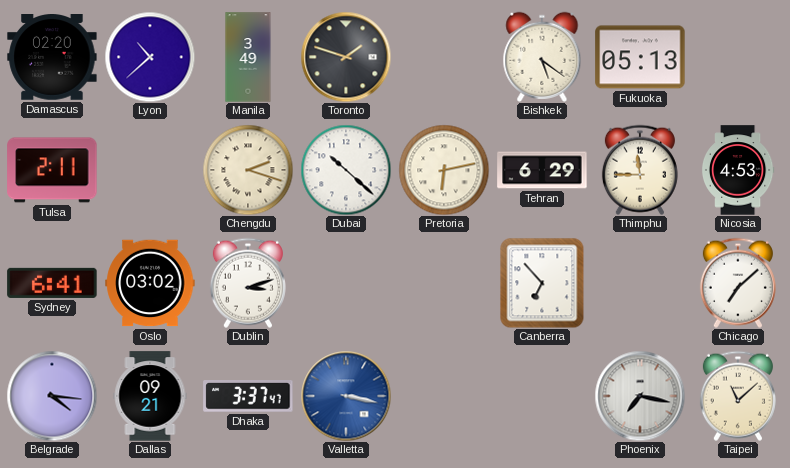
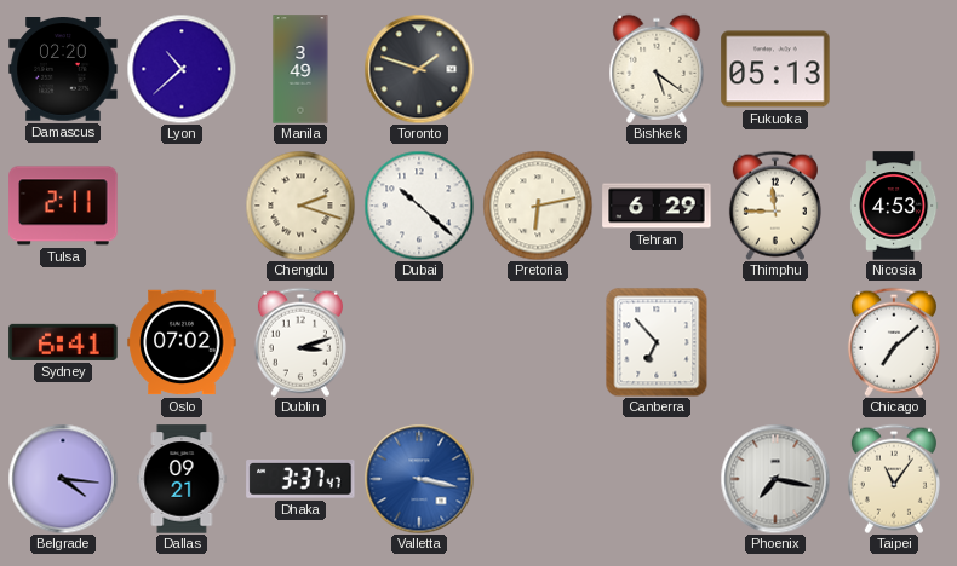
Oslo: 03:02 -> 07:02 (182, 342)
Taipei: 11:08 -> 11:06 (894, 479)
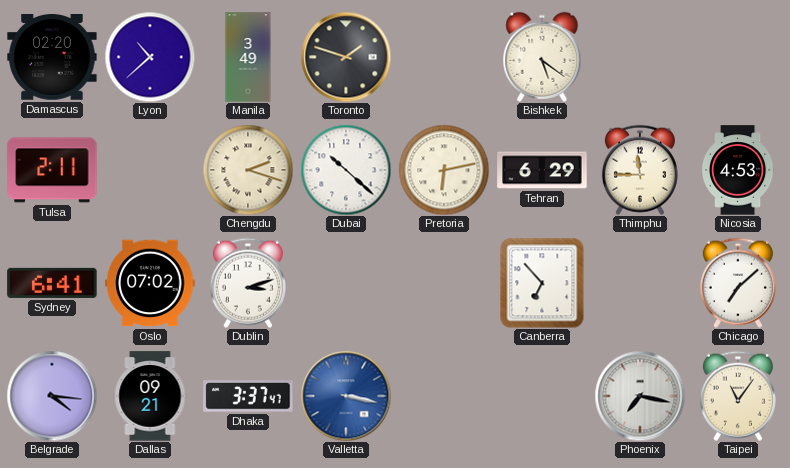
Fukuoka: 05:13 -> none (775, 69)
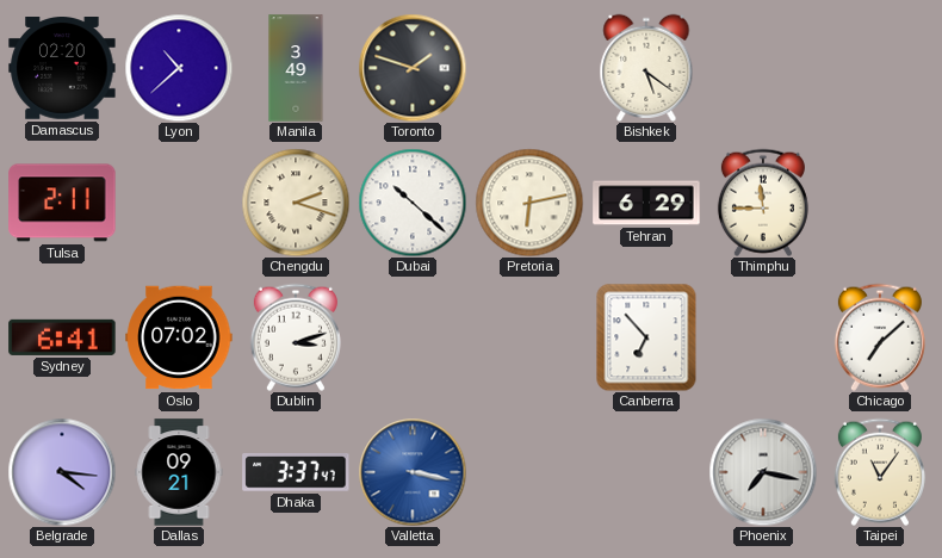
Nicosia: 4:53 -> none (738, 170)
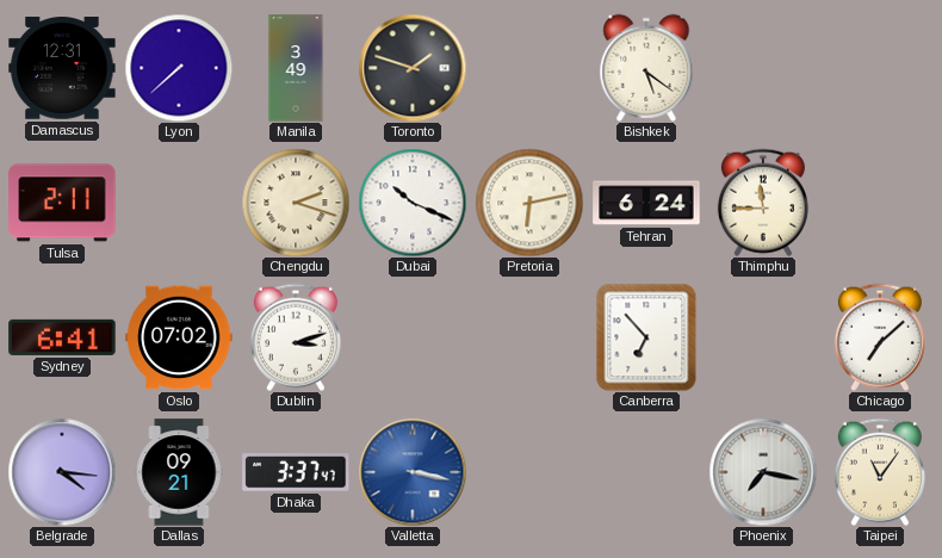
Damascus: 02:20 -> 12:31 (62, 69)
Lyon: 10:38 -> 7:38 (179, 68)
Dubai: 10:22 -> 10:19 (413, 203)
Tehran: 6:29 -> 6:24 (646, 203)
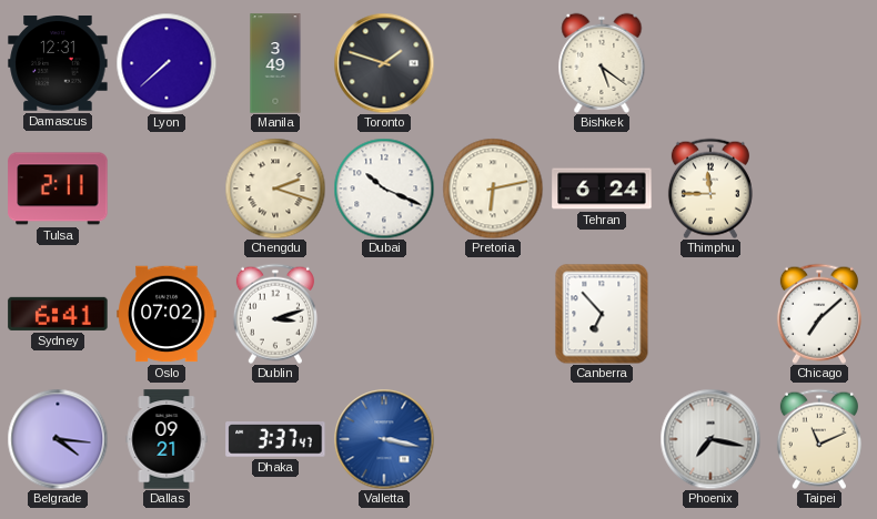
Taipei: 11:06 -> 11:11 (819, 439)
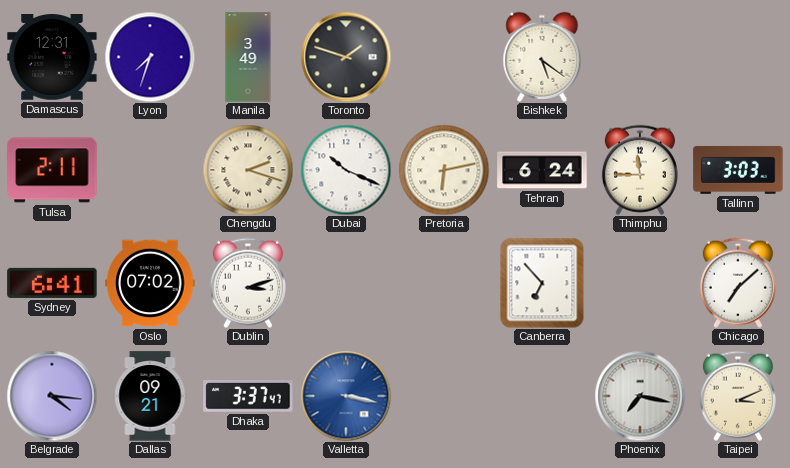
Lyon: 7:38 -> 7:33 (150, 57)
Tallinn: none -> 3:03 (738, 170)
Taipei: 11:11 -> 3:11 (738, 396)
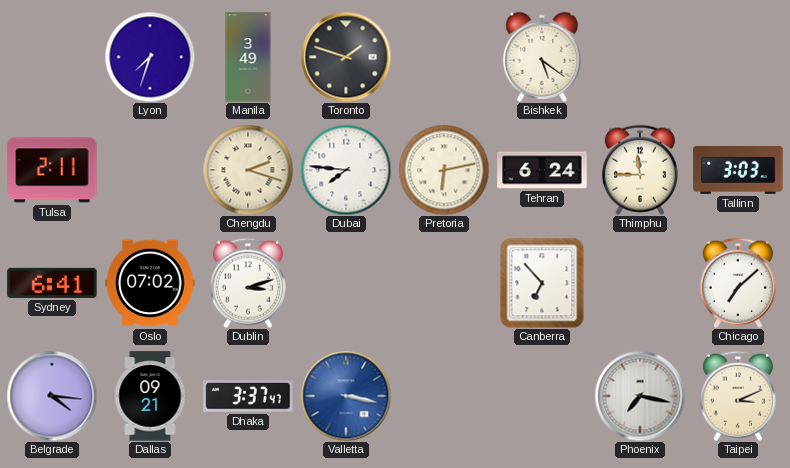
Damascus: 12:31 -> none (52, 58)
Dubai: 10:19 -> 7:46 (346, 170)
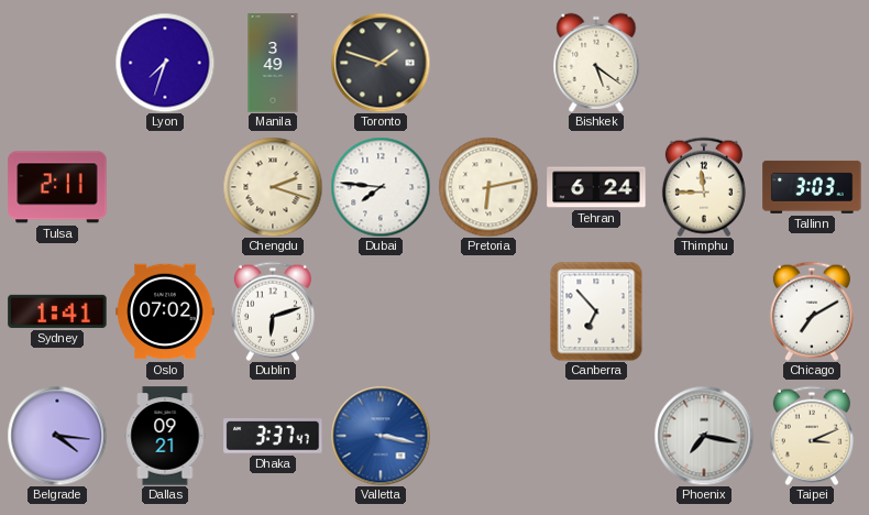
Sydney: 6:41 -> 1:41 (57, 311)
Dublin: 3:12 -> 6:12 (273, 311)
Chicago: 7:08 -> 7:10 (812, 311)
